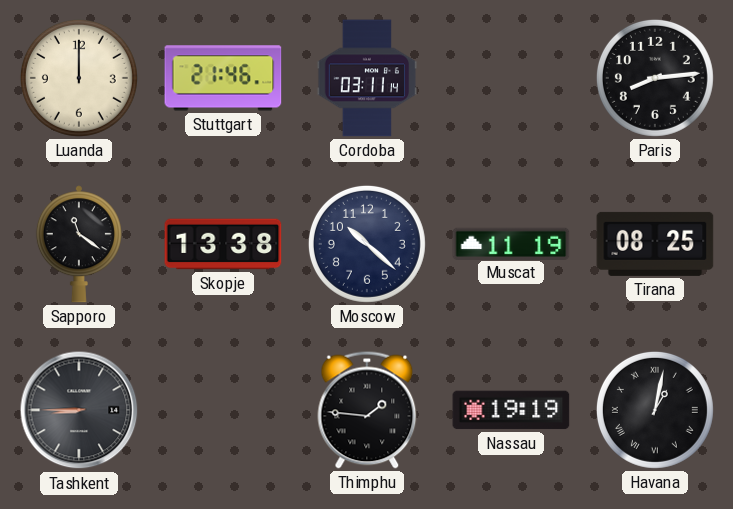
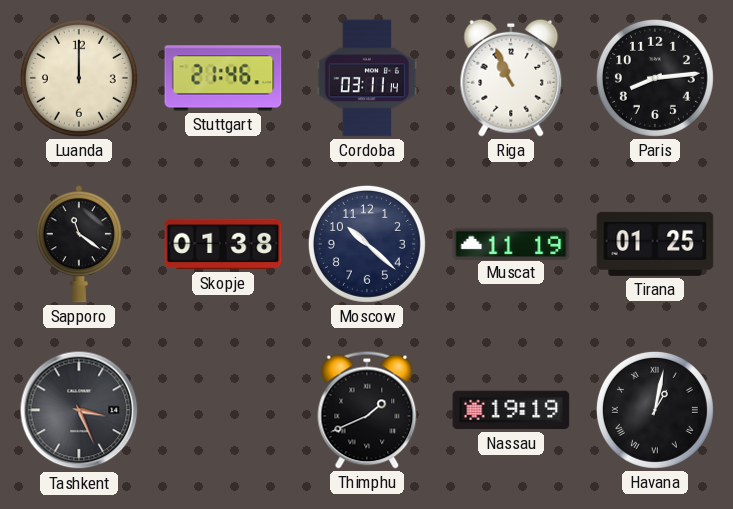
Riga: none -> 10:56 (511, 78)
Skopje: 13:38 -> 01:38 (223, 244)
Tirana: 08:25 -> 01:25 (655, 244)
Tashkent: 8:45 -> 3:26 (79, 410)
Thimphu: 1:46 -> 1:41 (367, 410)
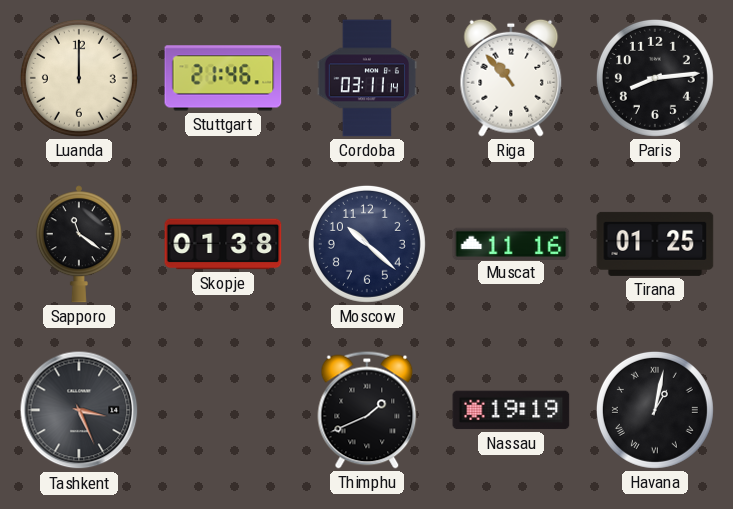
Riga: 10:56 -> 10:53 (511, 78)
Muscat: 11:19 -> 11:16 (511, 243)
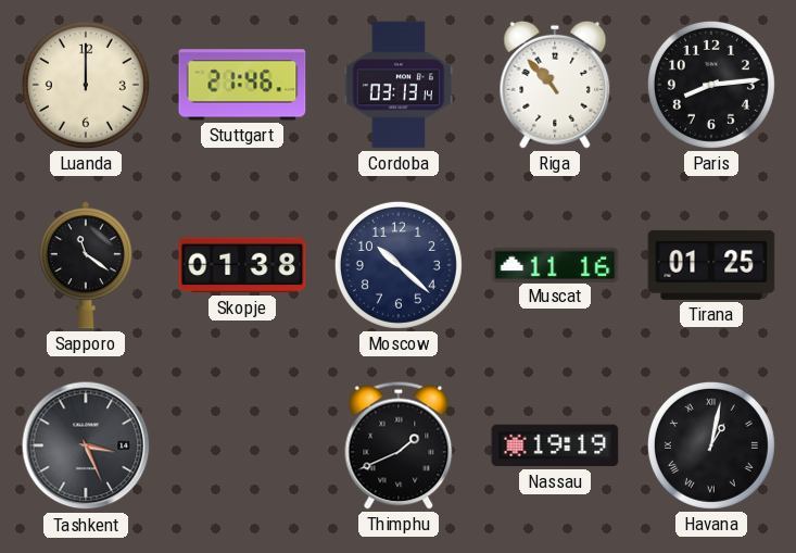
Cordoba: 03:11 -> 03:13 (399, 85)
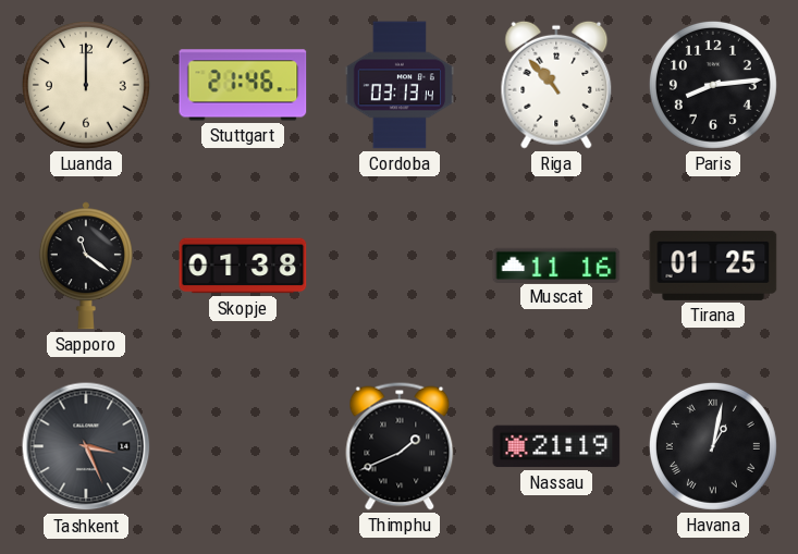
Moscow: 10:22 -> none (399, 265)
Nassau: 19:19 -> 21:19 (556, 446)
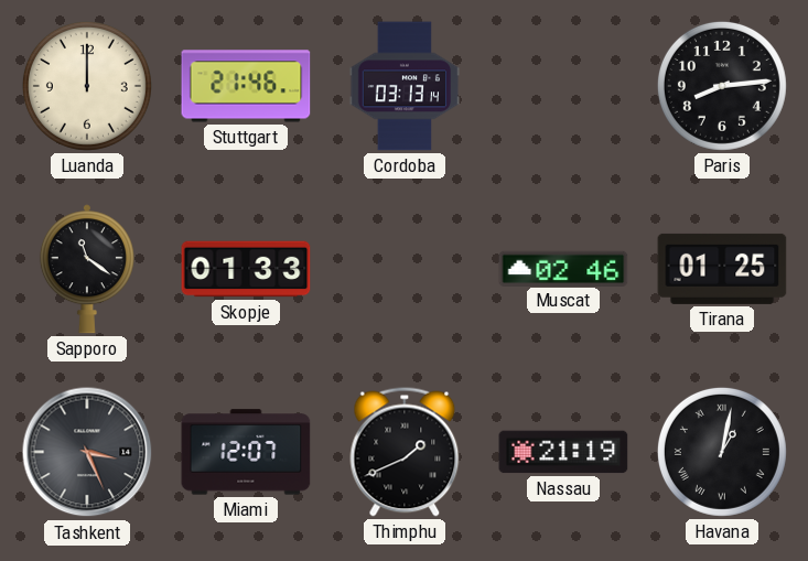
Riga: 10:53 -> none (556, 85)
Skopje: 01:38 -> 01:33 (246, 269)
Muscat: 11:16 -> 02:46 (563, 268)
Miami: none -> 12:07 (246, 452)
